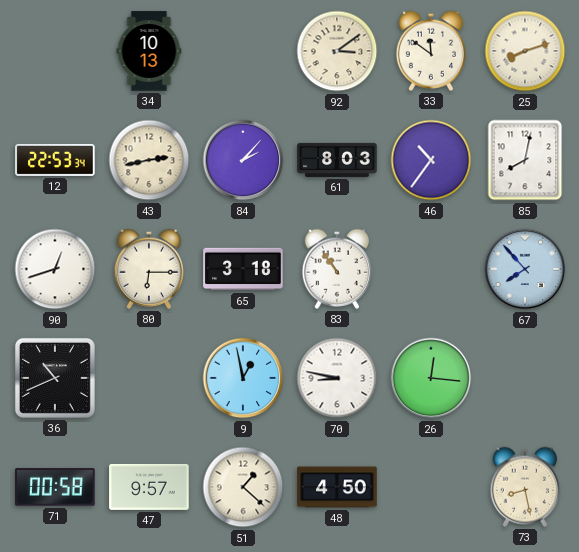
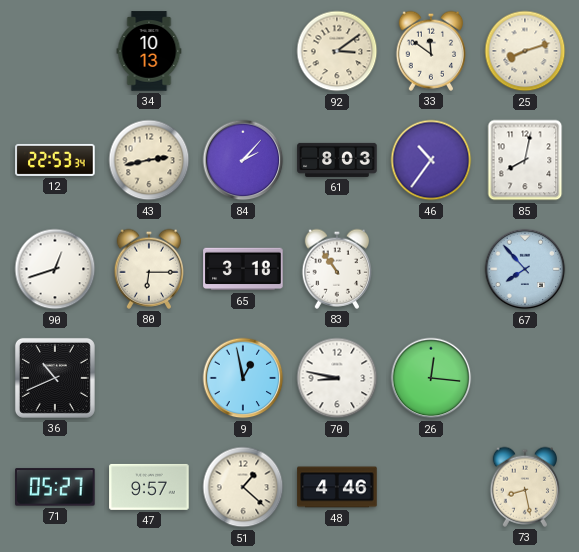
71: 00:58 -> 05:27 (55, 487)
48: 4:50 -> 4:46 (337, 487)
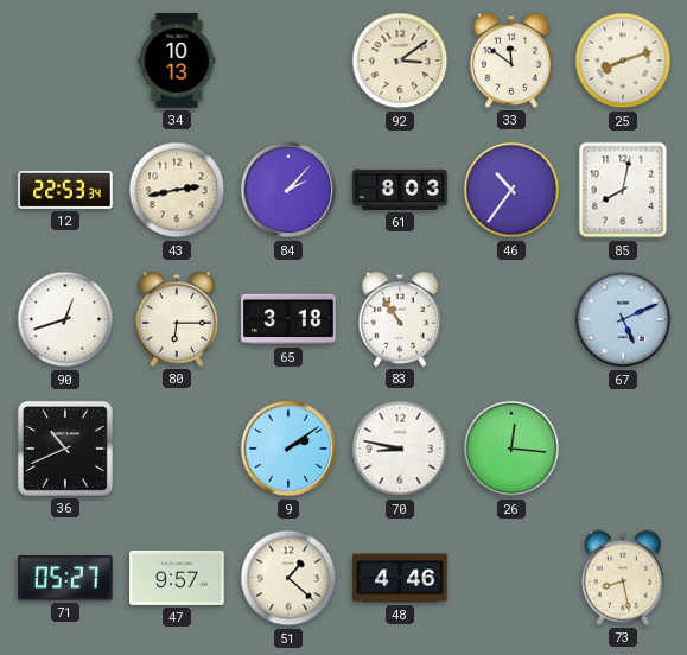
67: 7:53 -> 5:11 (623, 319)
9: 12:58 -> 2:09 (288, 449)
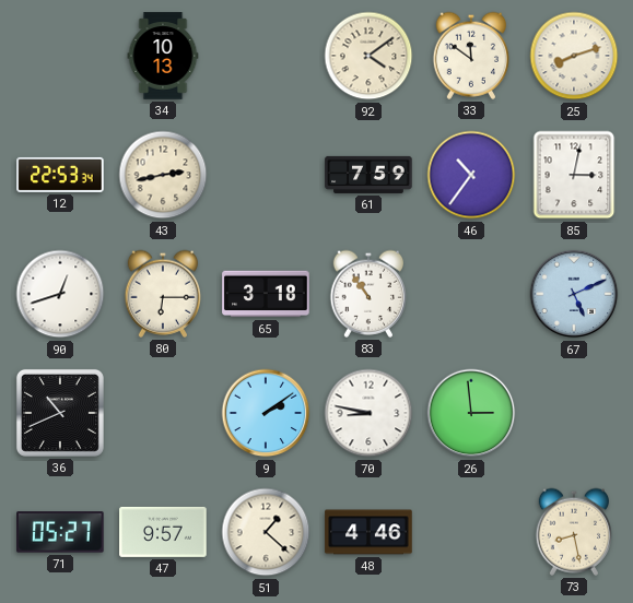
92: 3:09 -> 4:09 (368, 56)
84: 2:07 -> none (288, 190)
61: 8:03 -> 7:59 (368, 175)
85: 8:02 -> 3:02 (574, 175)
26: 12:16 -> 2:59 (471, 413)
